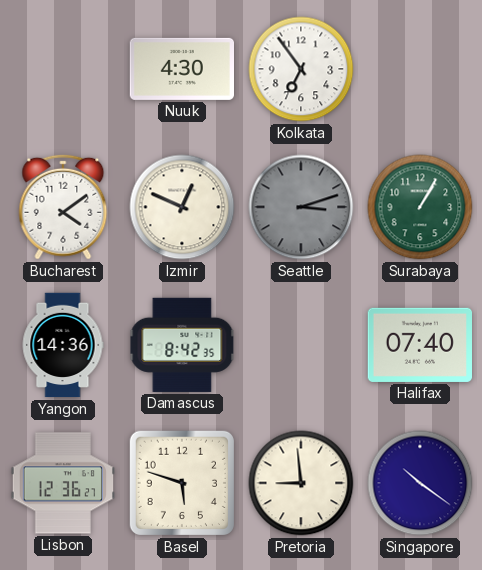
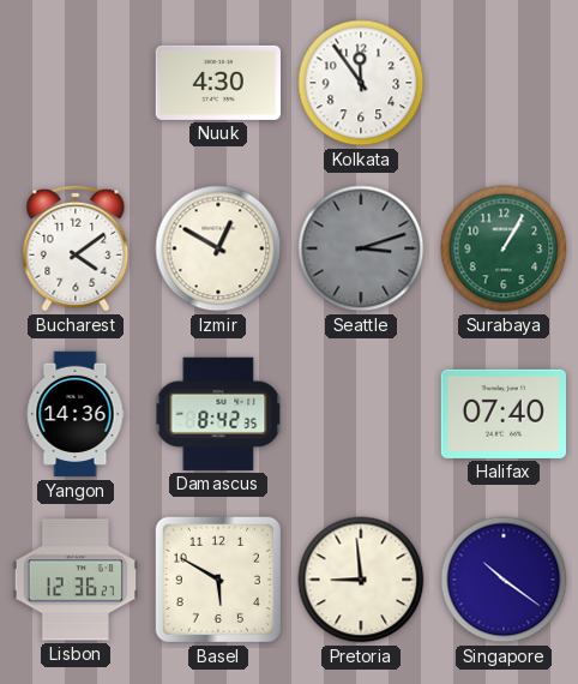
Kolkata: 6:54 -> 11:54 (361, 83)
Izmir: 12:49 -> 12:50 (218, 248)
Basel: 5:48 -> 5:50 (218, 580)
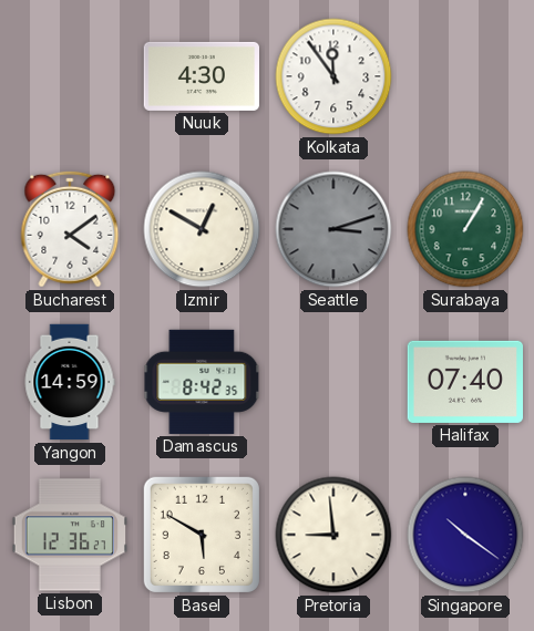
Yangon: 14:36 -> 14:59 (70, 382)
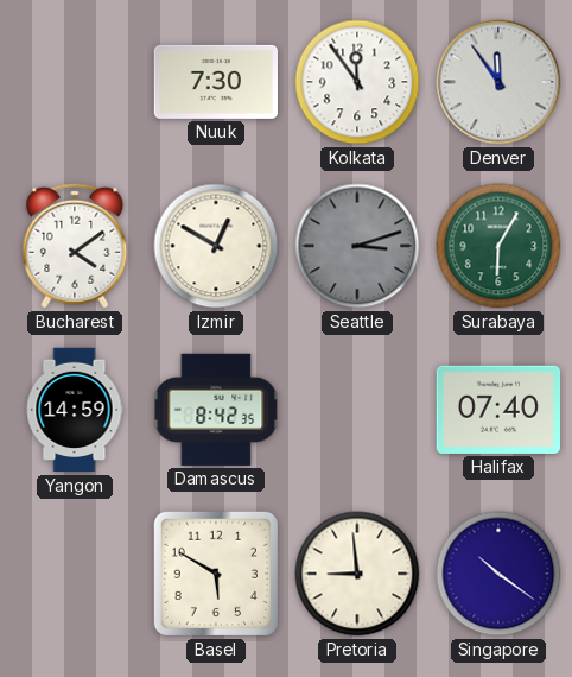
Nuuk: 4:30 -> 7:30 (215, 82)
Denver: none -> 11:54 (498, 82)
Surabaya: 1:05 -> 6:05 (498, 246)
Lisbon: 12:36 -> none (69, 535)
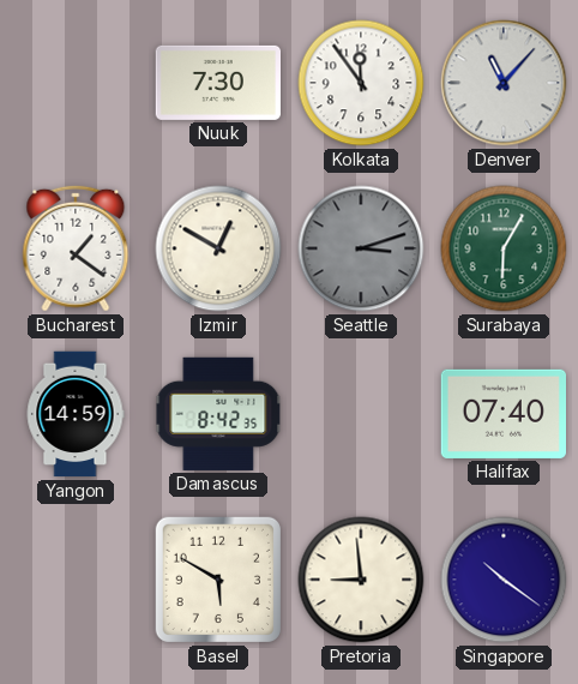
Denver: 11:54 -> 11:07 (504, 83)
Bucharest: 4:09 -> 1:21 (76, 248)
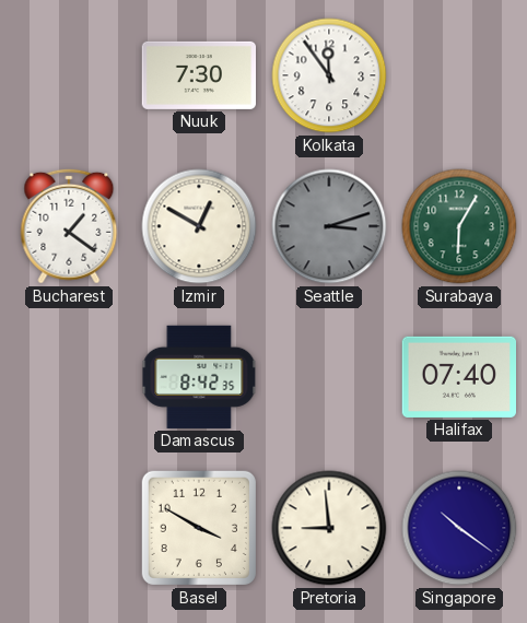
Denver: 11:07 -> none (504, 83)
Yangon: 14:59 -> none (76, 414)
Basel: 5:50 -> 3:50 (199, 528)
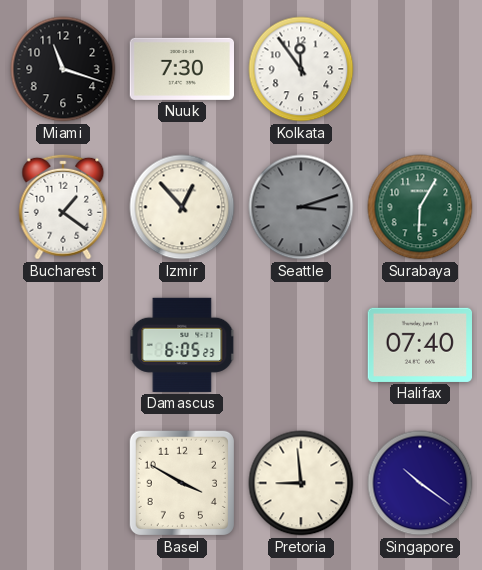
Miami: none -> 11:18 (63, 69)
Izmir: 12:50 -> 12:53 (182, 207)
Damascus: 8:42 -> 6:05 (182, 345)
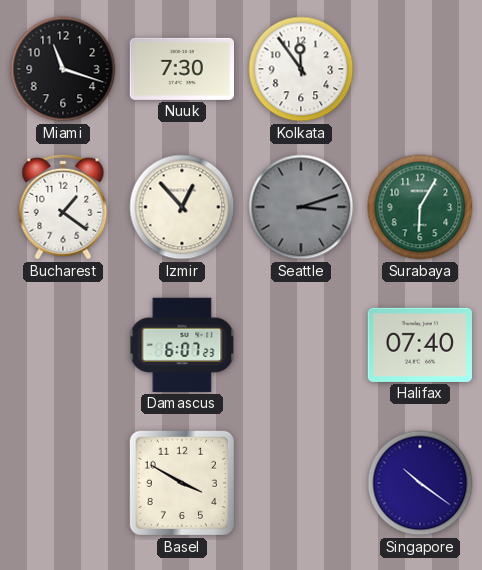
Damascus: 6:05 -> 6:07 (182, 345)
Pretoria: 8:59 -> none (301, 483)
